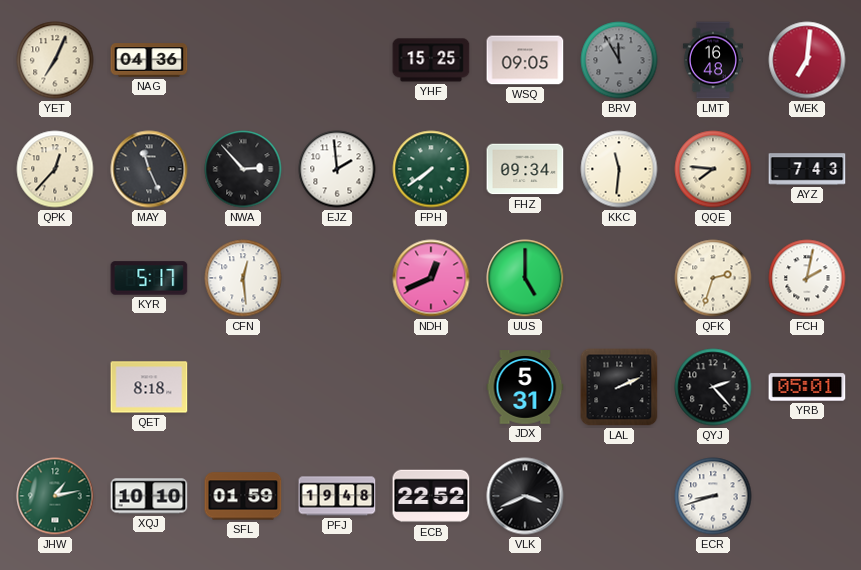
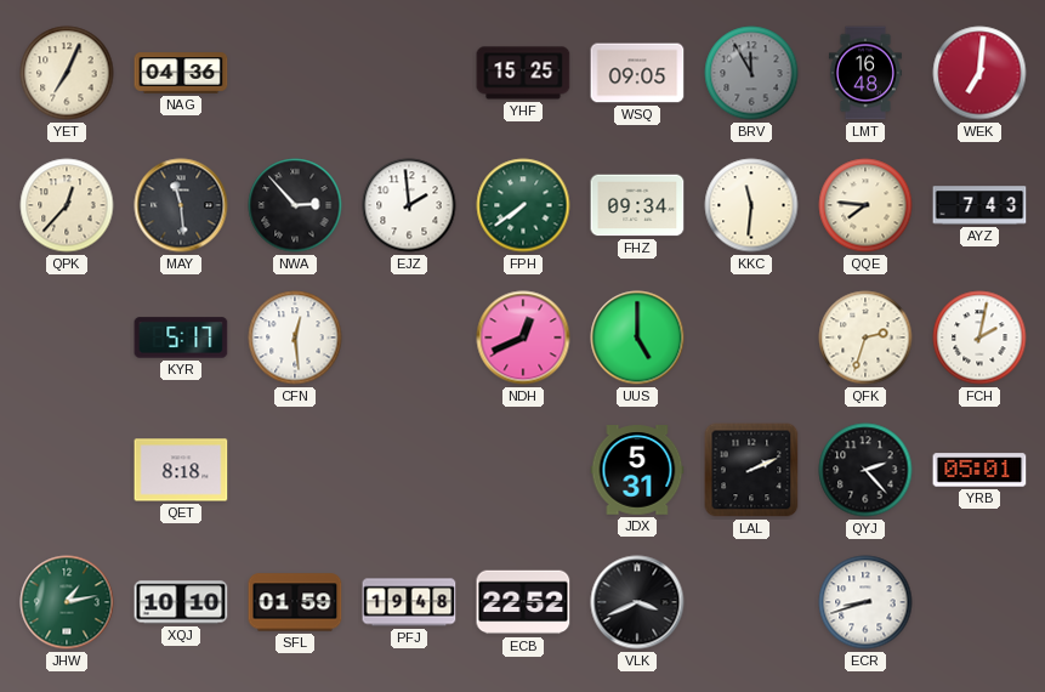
MAY: 11:26 -> 11:29 (181, 205)
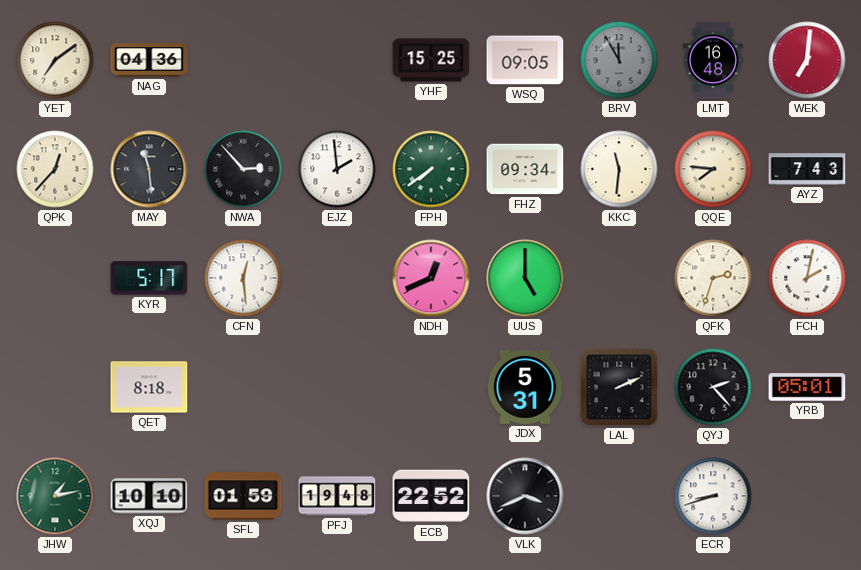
YET: 7:04 -> 7:09 (55, 60)
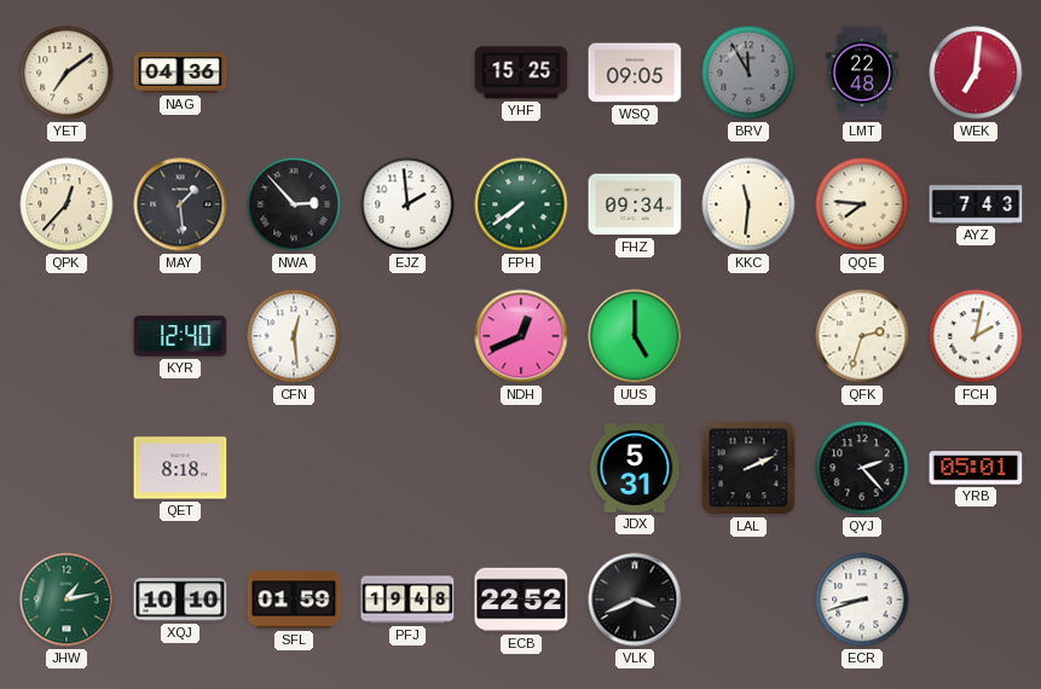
LMT: 16:48 -> 22:48 (862, 73)
MAY: 11:29 -> 1:29 (180, 204)
KYR: 5:17 -> 12:40 (180, 336)
